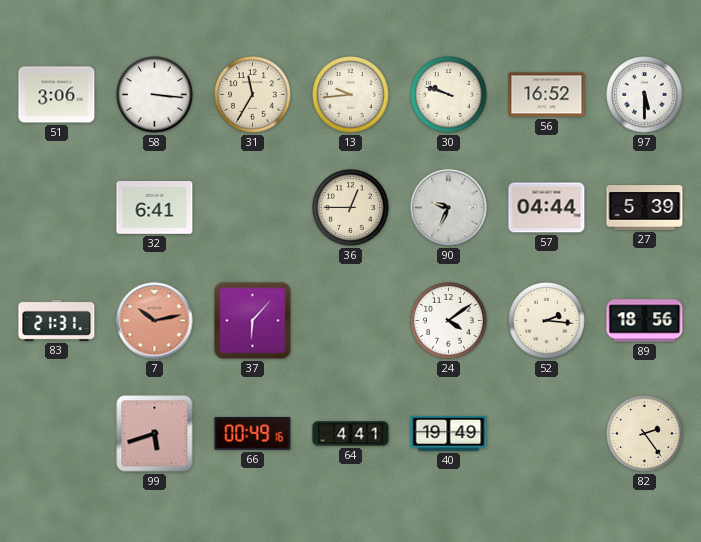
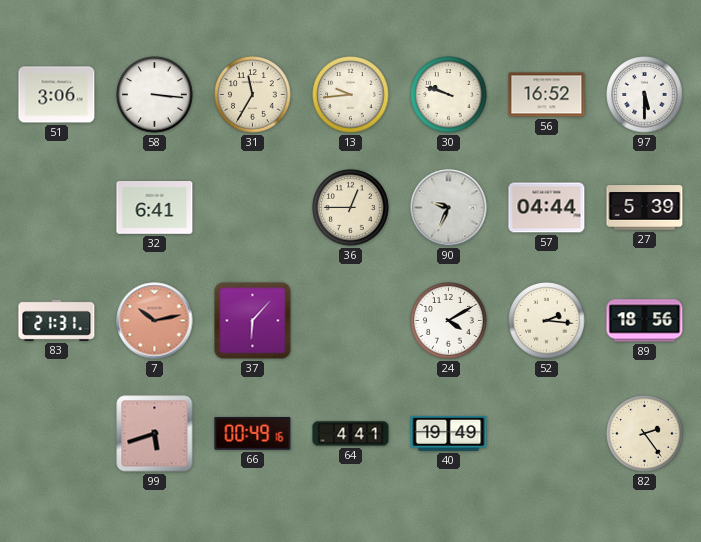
24: 4:09 -> 4:10 (449, 321)
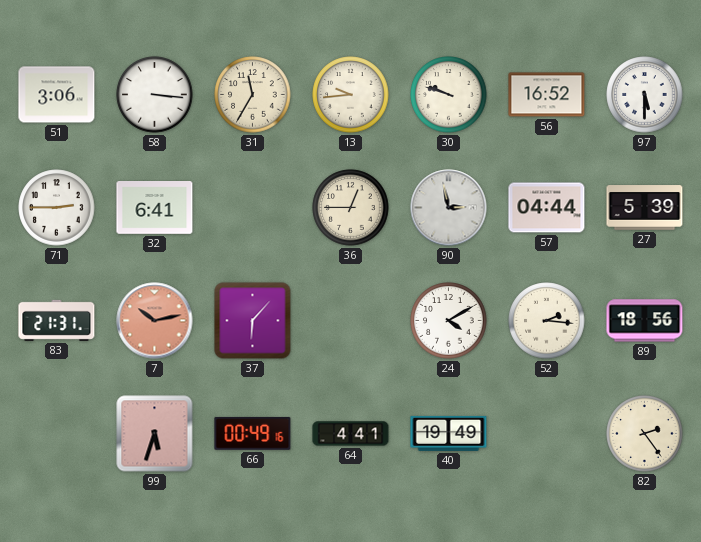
71: none -> 2:45 (57, 208)
90: 9:34 -> 2:58 (449, 208)
99: 5:42 -> 5:33 (155, 434)
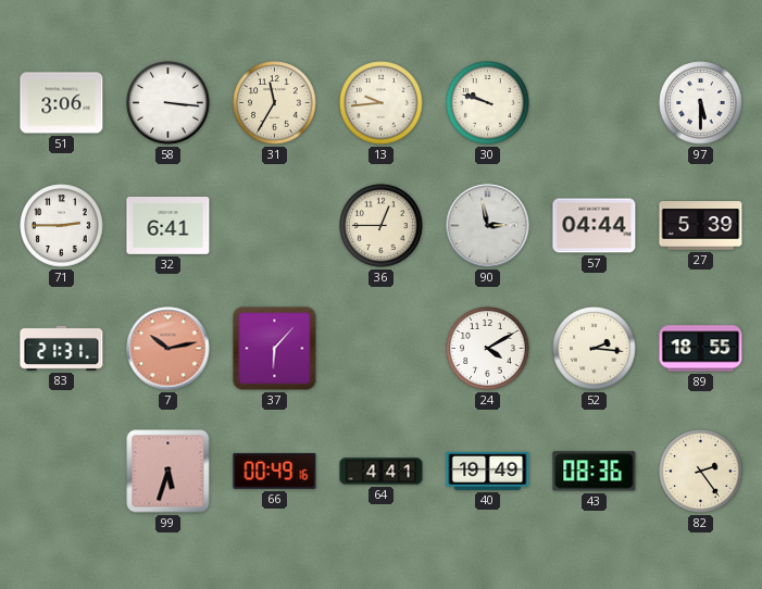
56: 16:52 -> none (547, 95)
89: 18:56 -> 18:55 (701, 349)
43: none -> 08:36 (595, 472)
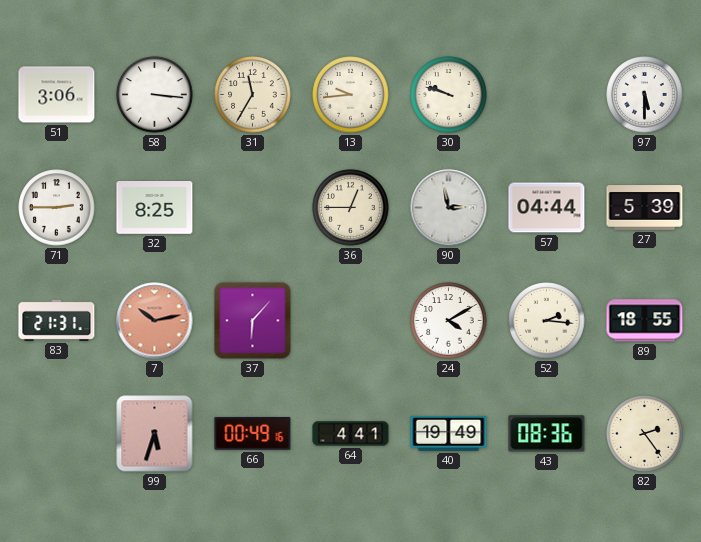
32: 6:41 -> 8:25 (155, 208)
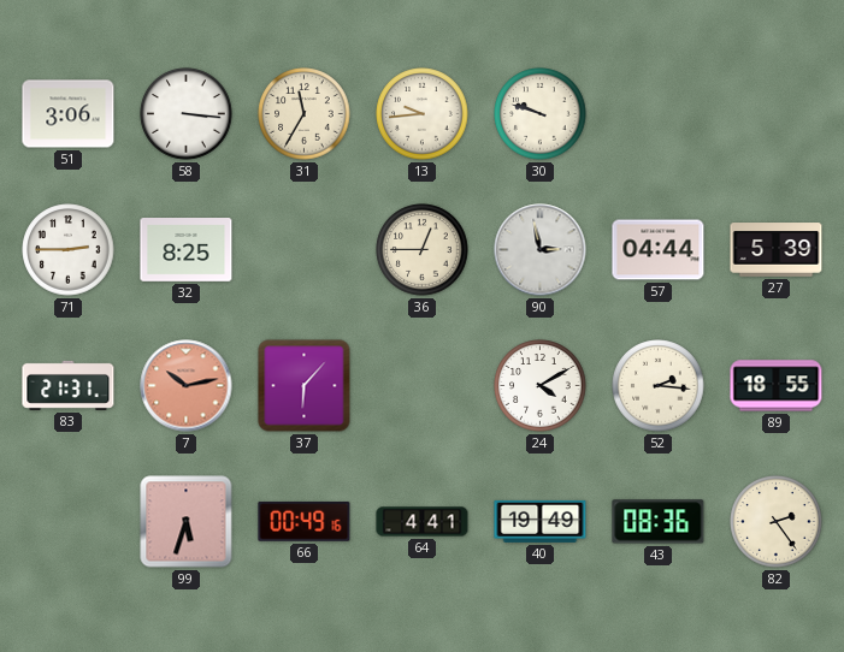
97: 5:30 -> none (645, 95)
